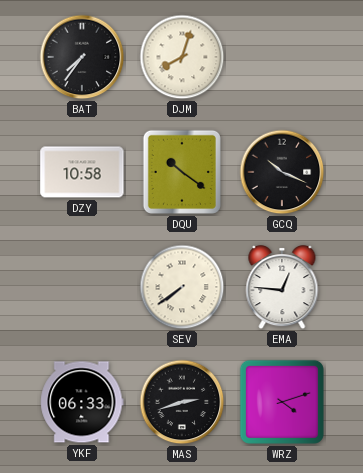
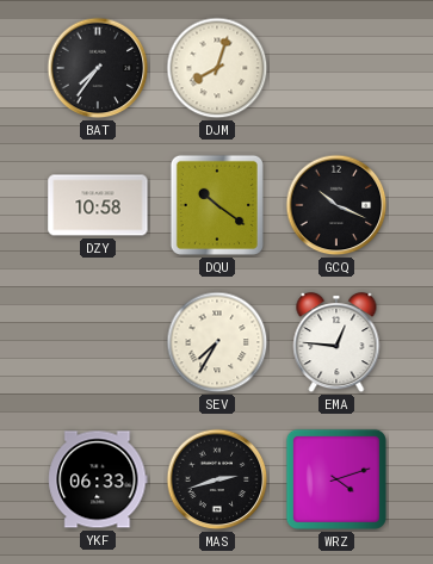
SEV: 7:39 -> 7:35 (217, 342)
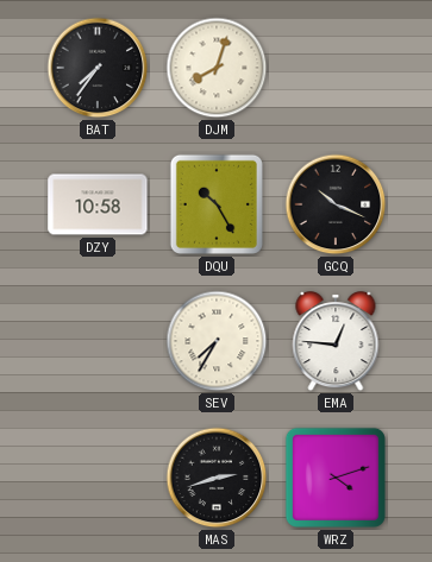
DQU: 10:21 -> 10:25 (217, 204)
YKF: 06:33 -> none (98, 479)
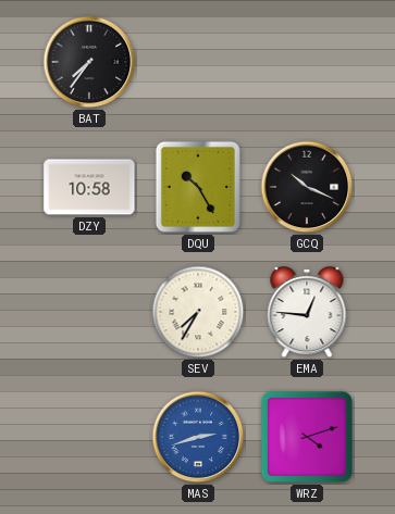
DJM: 8:03 -> none (217, 68)
MAS dial: black -> blue (198, 437)
